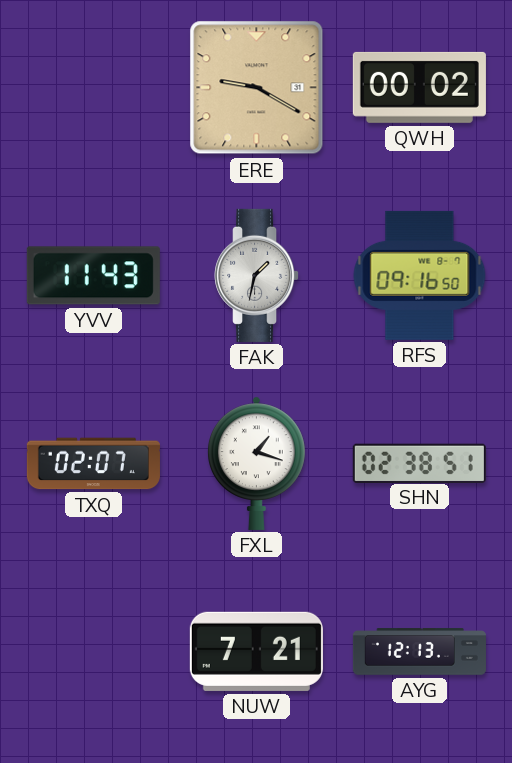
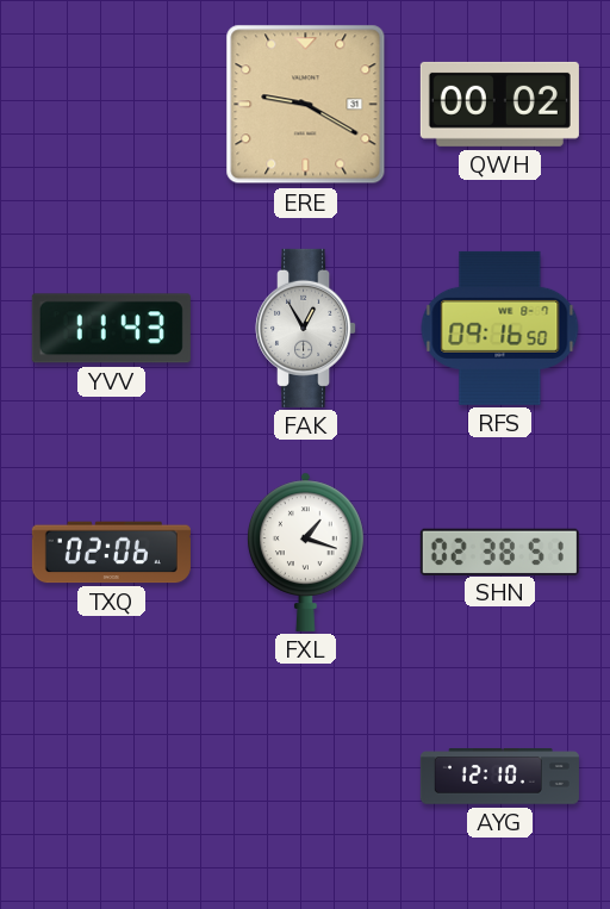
FAK: 1:32 -> 12:55 (306, 328)
TXQ: 02:07 -> 02:06 (111, 553)
NUW: 7:21 -> none (256, 651)
AYG: 12:13 -> 12:10 (499, 777)
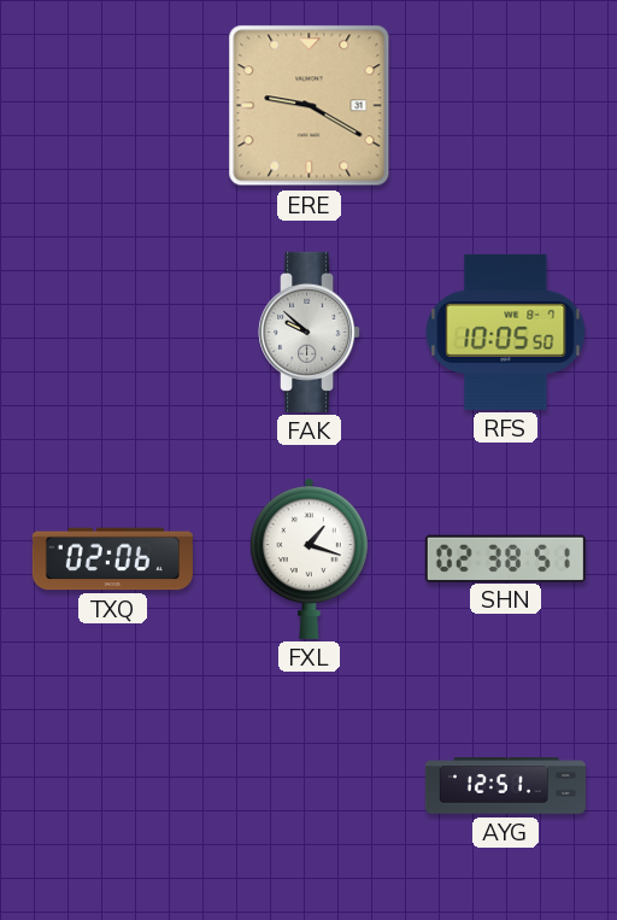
QWH: 00:02 -> none (499, 104)
YVV: 11:43 -> none (111, 329)
FAK: 12:55 -> 9:52 (310, 332)
RFS: 09:16 -> 10:05 (506, 332)
AYG: 12:10 -> 12:51 (505, 786)
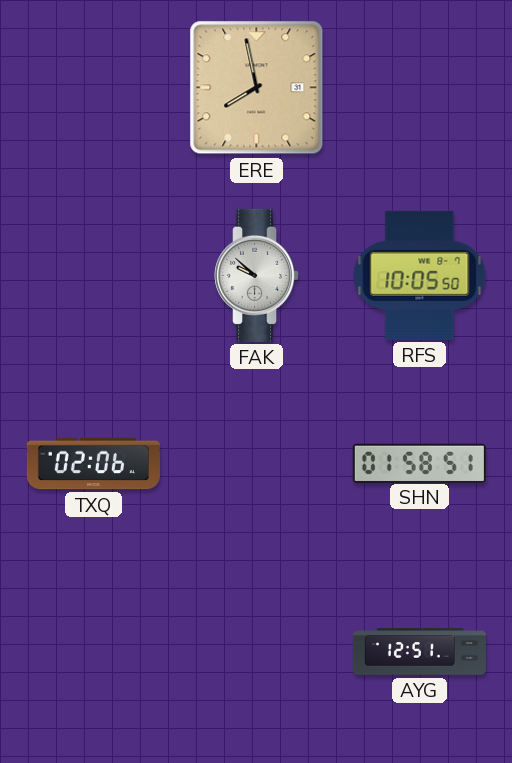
ERE: 9:20 -> 7:58 (257, 88)
FXL: 1:18 -> none (310, 558)
SHN: 02:38 -> 01:58 (419, 463)
